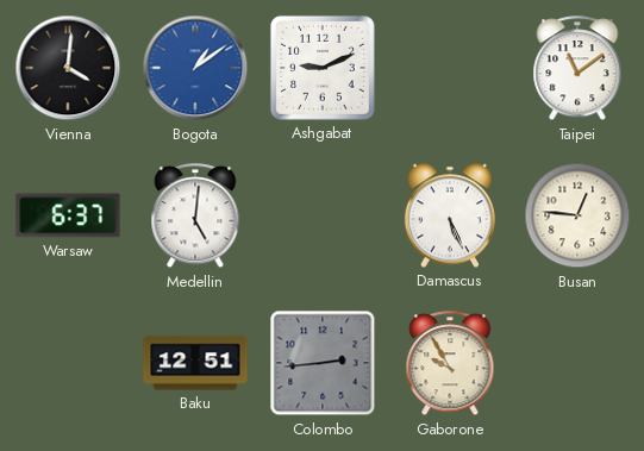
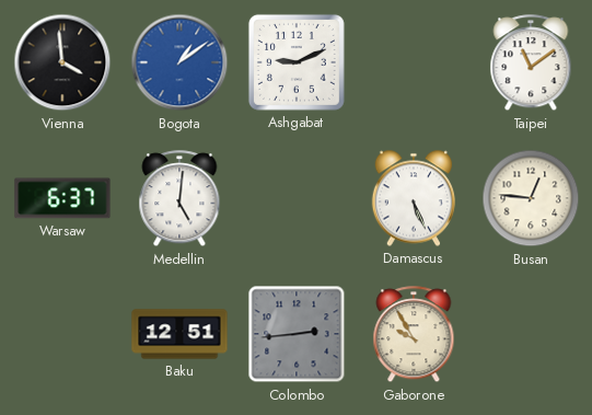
Vienna: 4:01 -> 3:59 (62, 62)
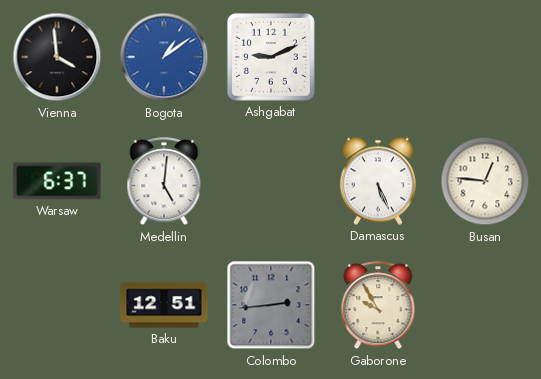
Taipei: 11:09 -> none (531, 64)
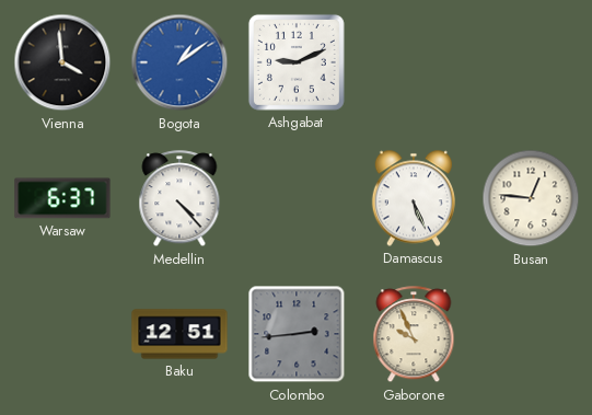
Medellin: 5:01 -> 4:23 (179, 199)
Gaborone: 9:55 -> 9:56 (414, 335)
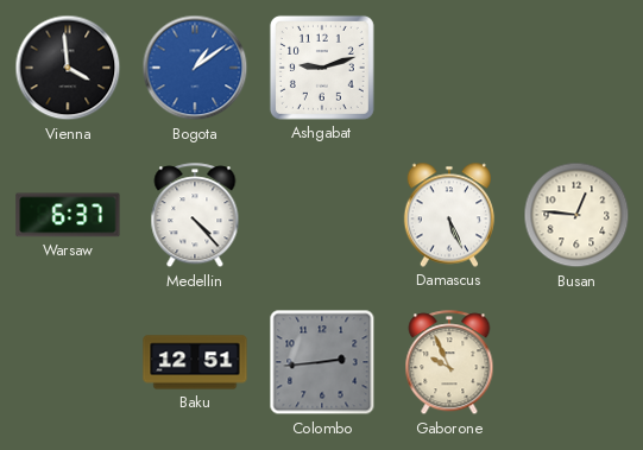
Ashgabat: 9:11 -> 9:12 (322, 68)
